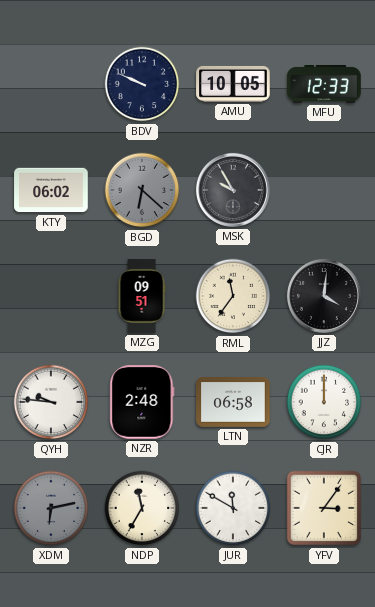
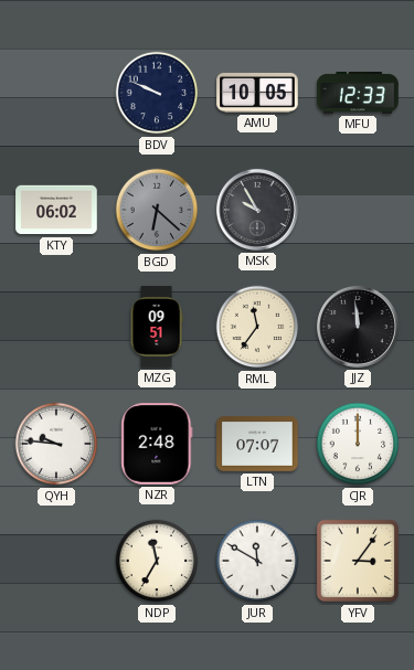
JJZ: 4:01 -> 11:59 (358, 327)
LTN: 06:58 -> 07:07 (257, 444)
XDM: 6:13 -> none (51, 508)
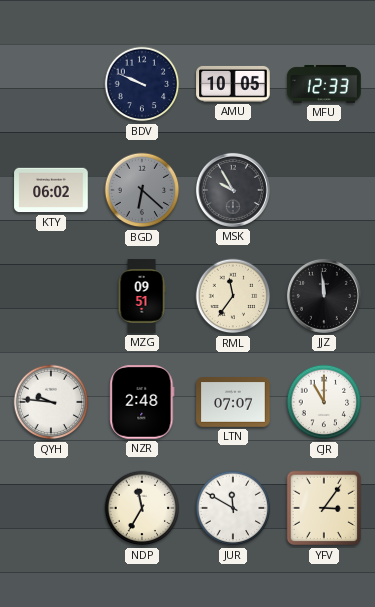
CJR: 12:00 -> 11:00 (324, 402)
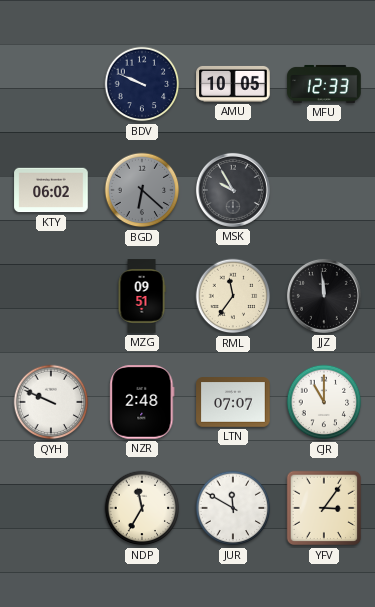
QYH: 9:46 -> 9:49 (51, 402)
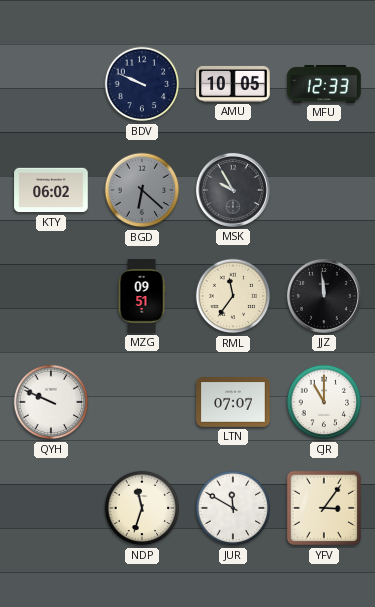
NZR: 2:48 -> none (142, 402)
NDP: 11:35 -> 11:33 (142, 508)
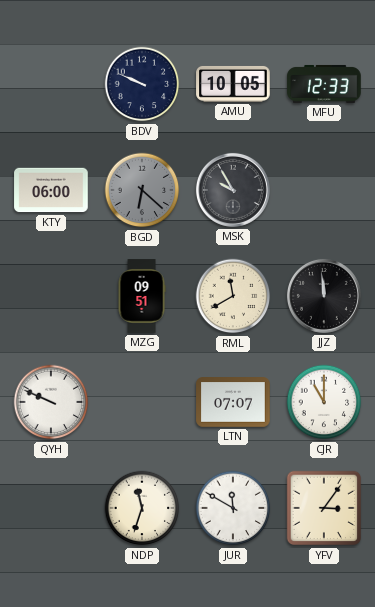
KTY: 06:02 -> 06:00 (51, 190)
RML: 11:36 -> 11:40 (233, 296)
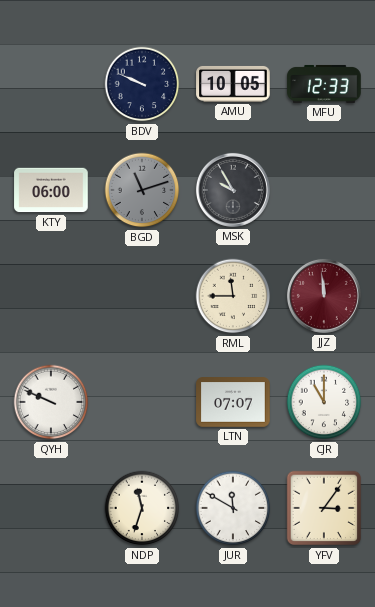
BGD: 6:22 -> 11:12 (142, 190)
MZG: 09:51 -> none (142, 296)
RML: 11:40 -> 11:45 (233, 296)
JJZ dial: black -> burgundy (324, 296)
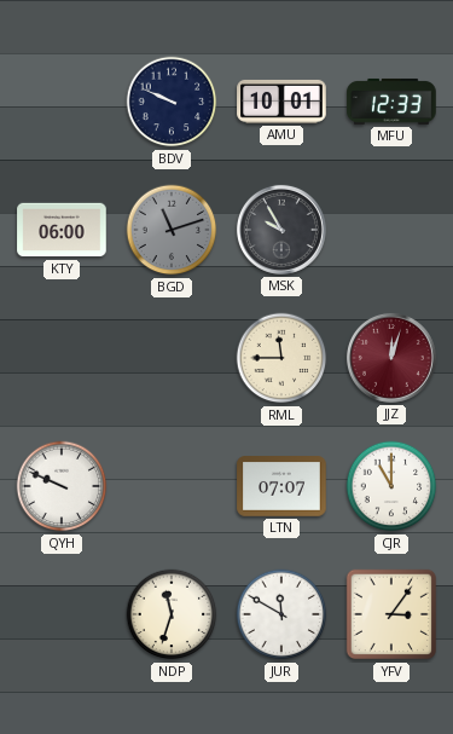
AMU: 10:05 -> 10:01 (281, 102)
JJZ: 11:59 -> 12:03 (391, 358)
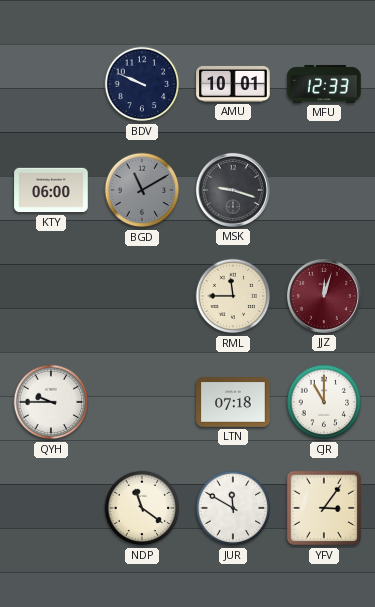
BGD: 11:12 -> 11:10 (142, 190)
MSK: 9:55 -> 9:18 (233, 190)
QYH: 9:49 -> 9:45 (51, 402)
LTN: 07:07 -> 07:18 (233, 402)
NDP: 11:33 -> 11:21 (142, 508)
